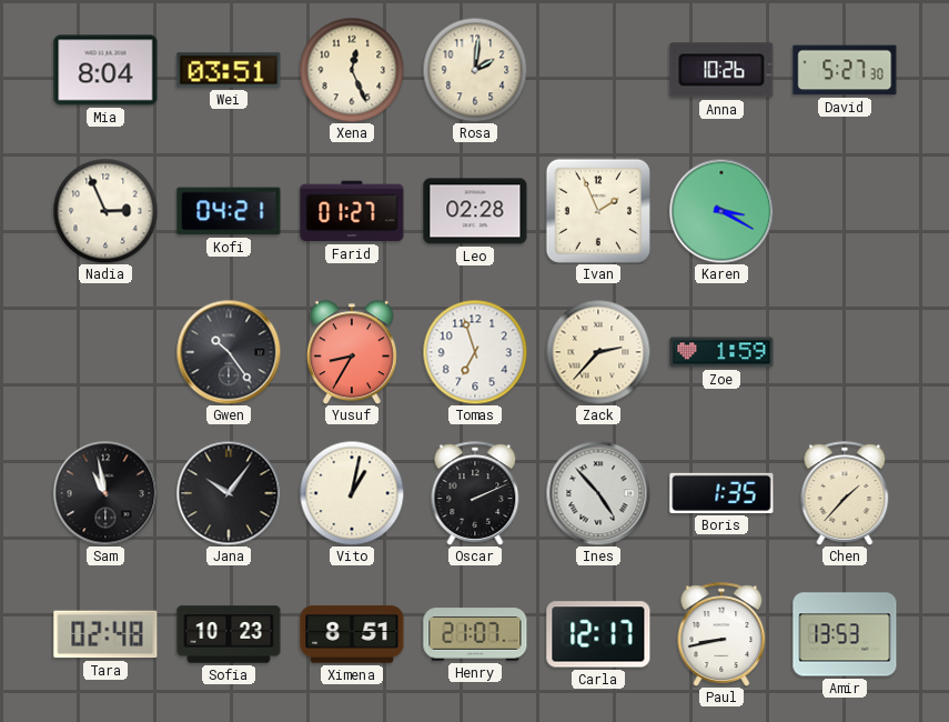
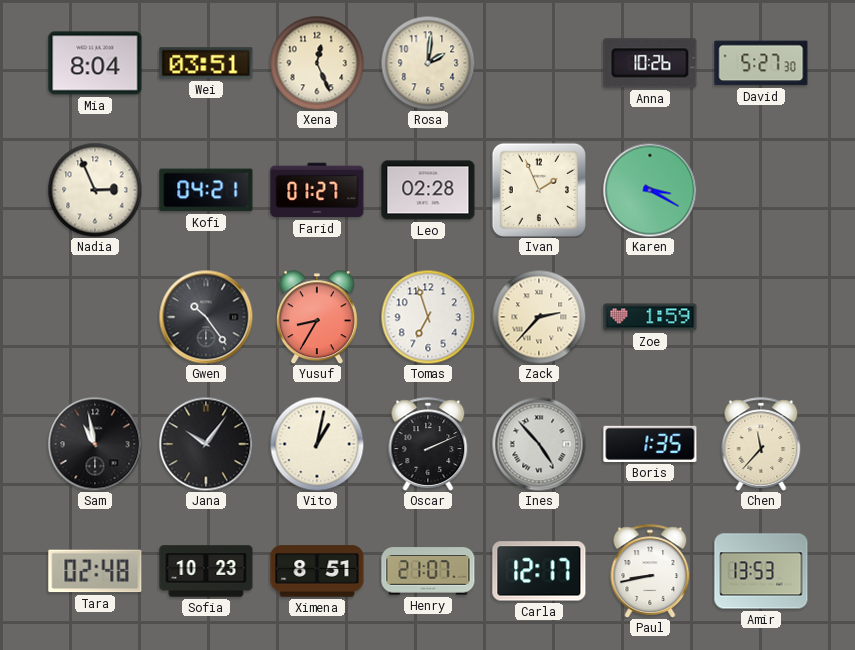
Chen: 1:37 -> 11:37 (761, 444)
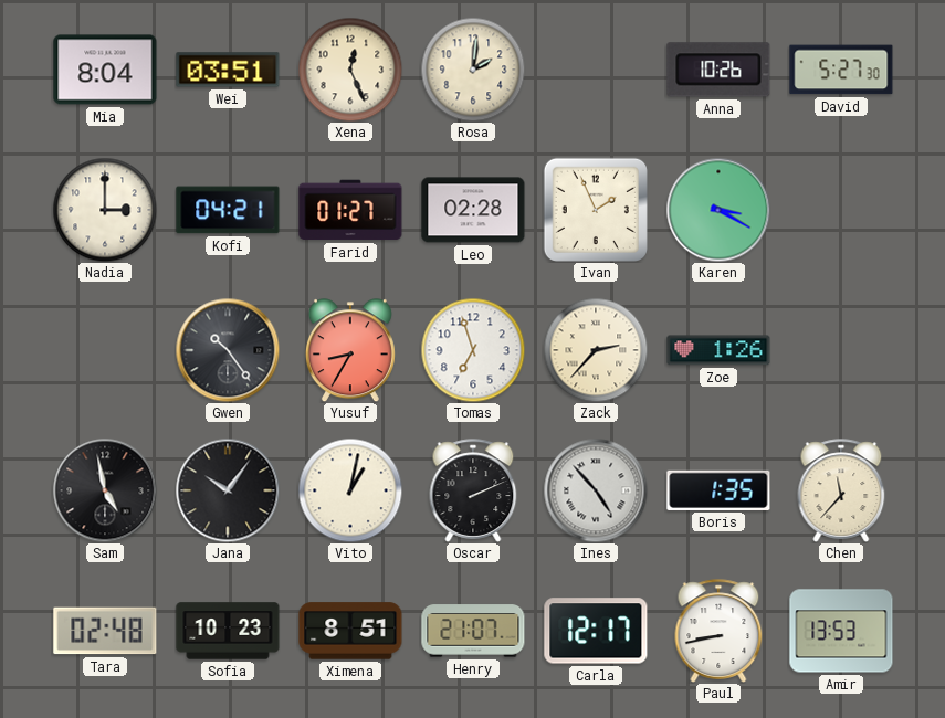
Nadia: 2:56 -> 3:00 (105, 210)
Zoe: 1:59 -> 1:26 (718, 350)
Sam: 10:58 -> 4:58 (105, 490)
